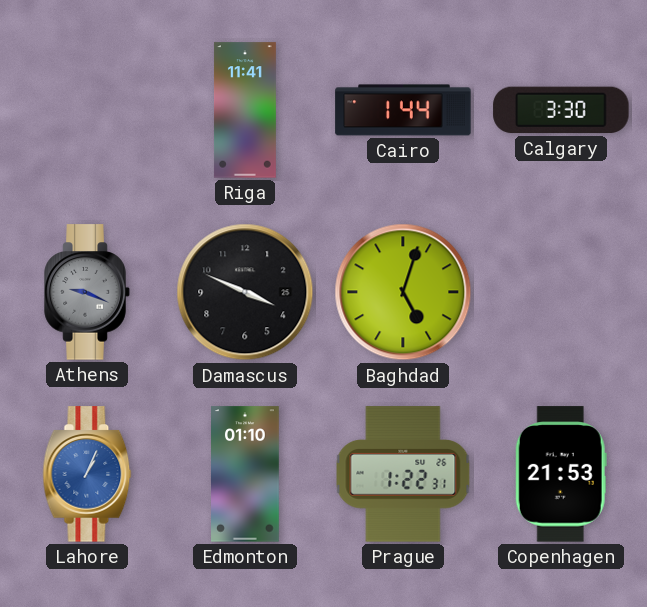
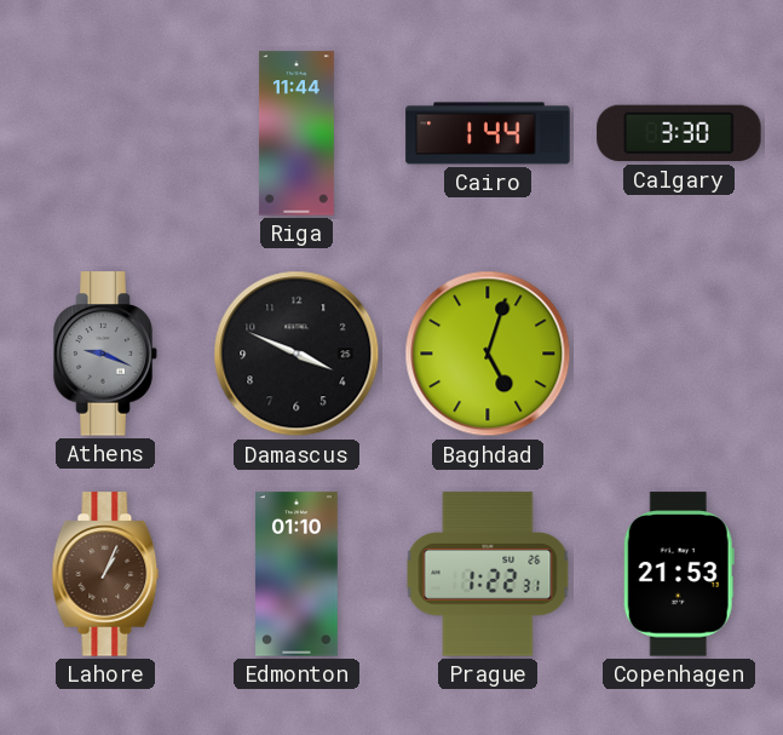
Riga: 11:41 -> 11:44 (296, 133)
Lahore dial: blue -> brown (105, 574)
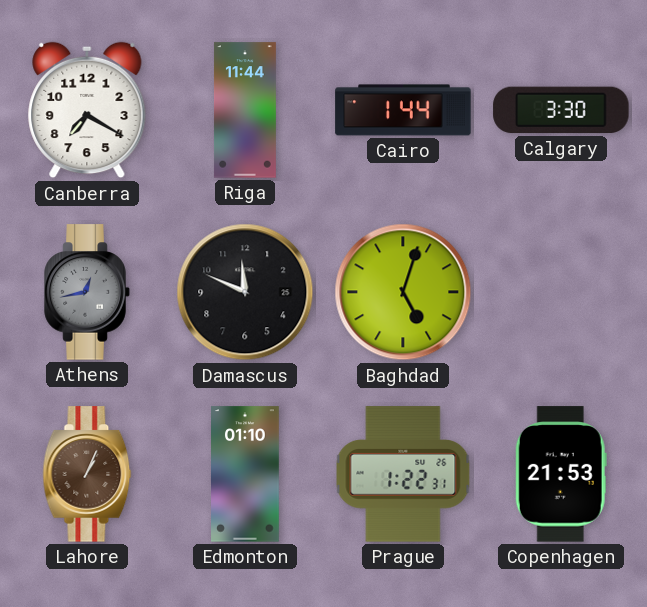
Canberra: none -> 7:20 (87, 110)
Athens: 9:19 -> 12:43 (87, 292)
Damascus: 3:49 -> 11:49 (245, 292)
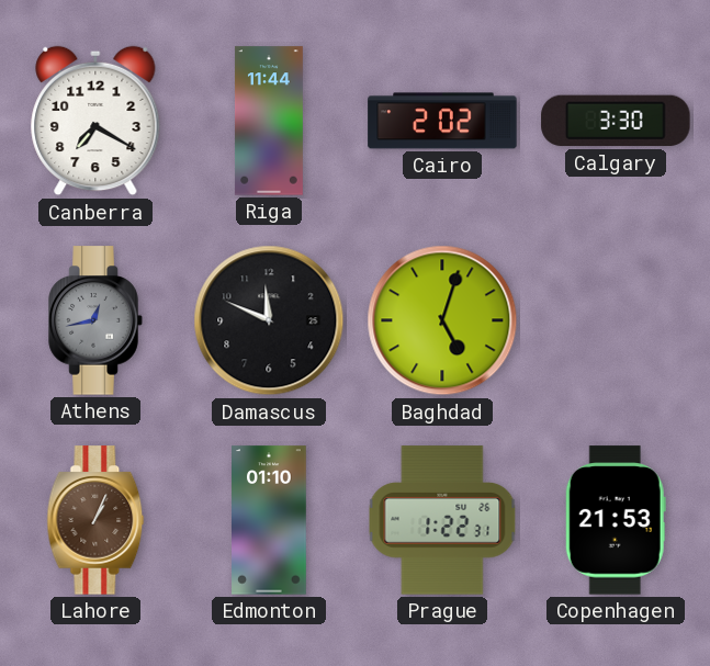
Cairo: 1:44 -> 2:02 (442, 121)
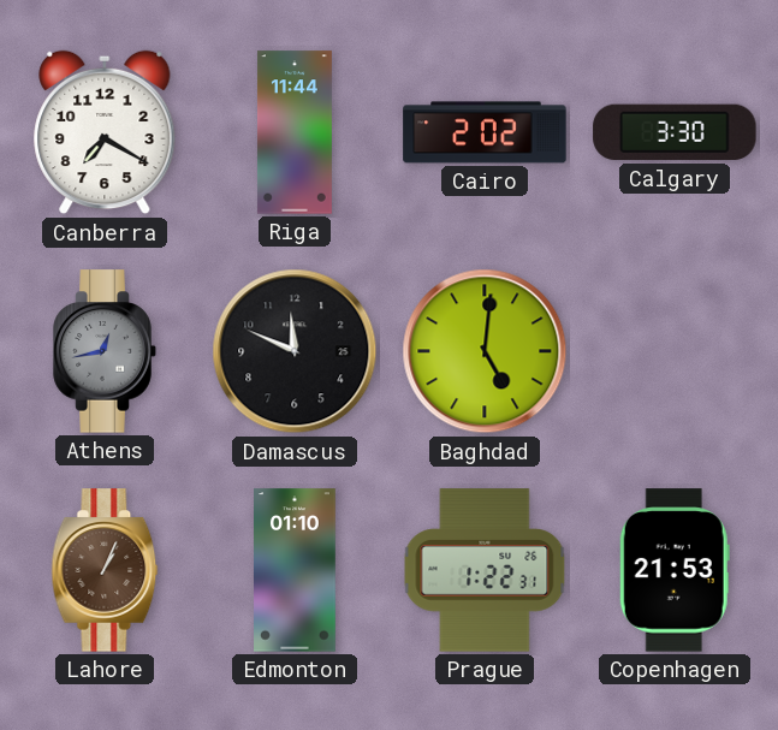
Baghdad: 5:03 -> 5:01 (485, 351)
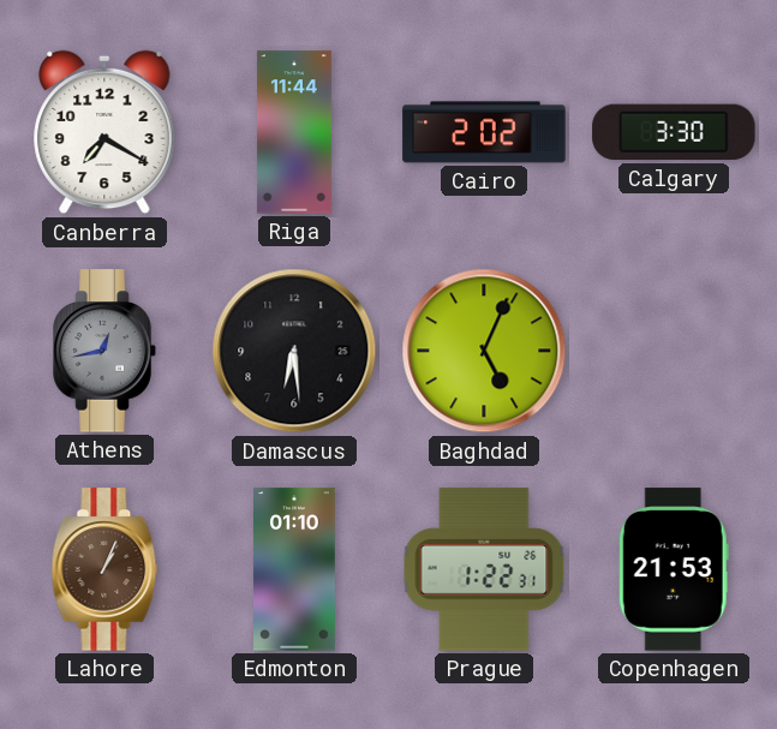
Damascus: 11:49 -> 6:29 (294, 351)
Baghdad: 5:01 -> 5:04 (484, 351)
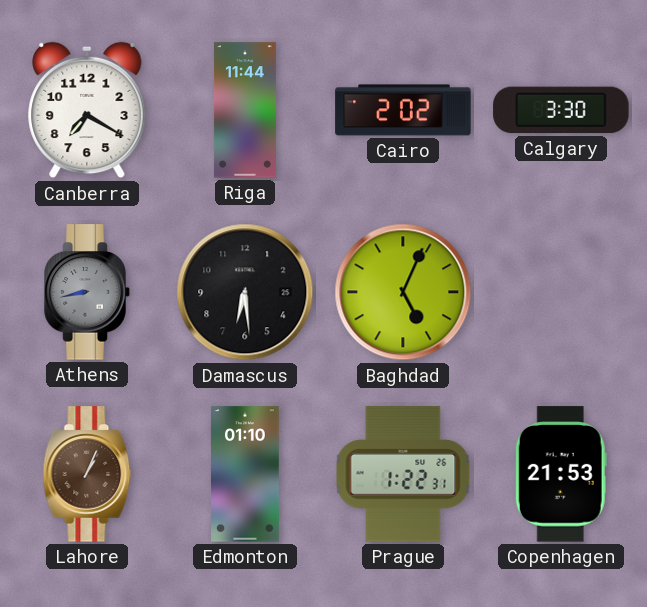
Athens: 12:43 -> 8:43 (87, 292)
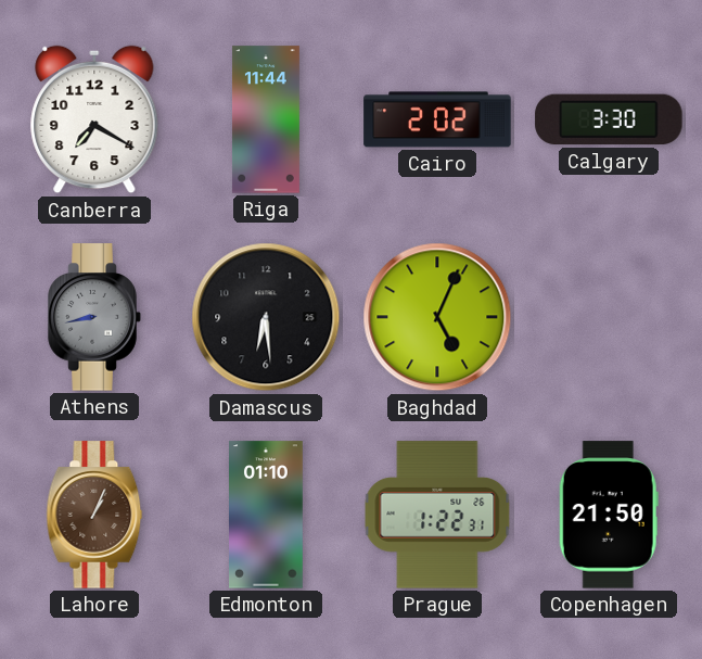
Copenhagen: 21:53 -> 21:50 (609, 515)
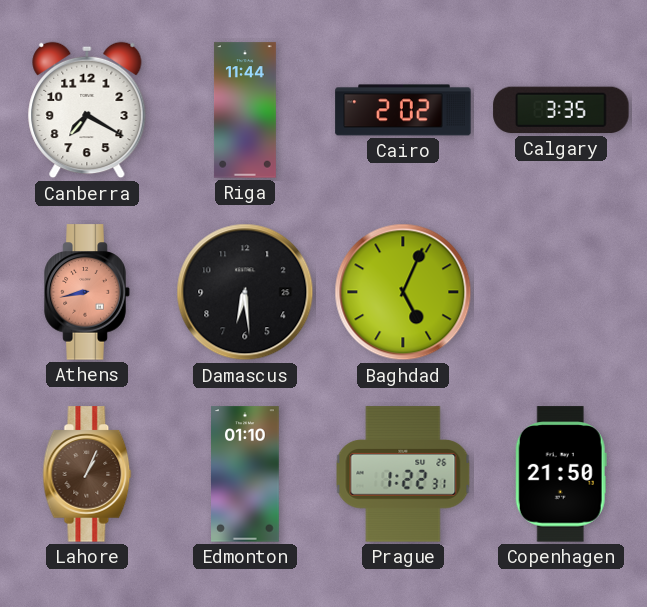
Calgary: 3:30 -> 3:35 (561, 110)
Athens dial: grey -> salmon (87, 292)
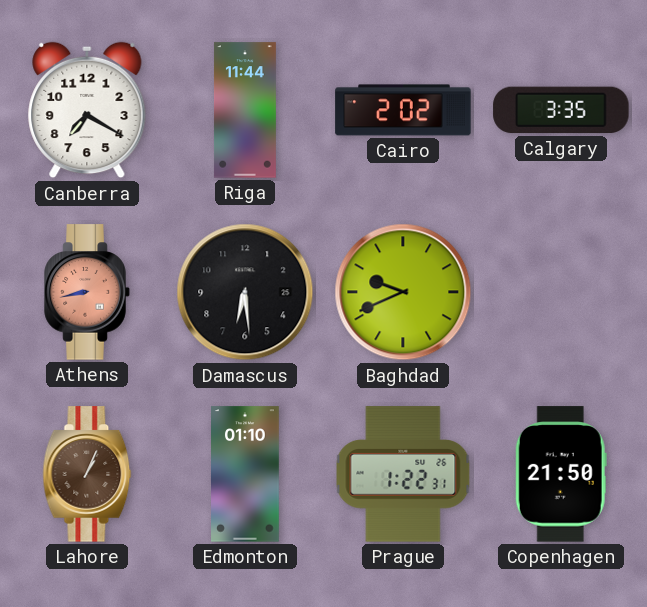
Baghdad: 5:04 -> 9:41 (403, 292)
